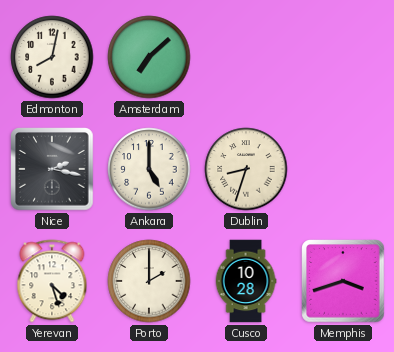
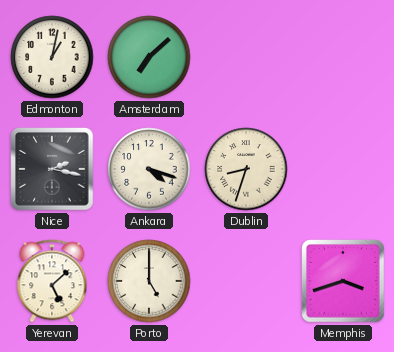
Edmonton: 8:02 -> 1:02 (52, 57)
Ankara: 5:00 -> 4:18 (149, 169)
Yerevan: 4:27 -> 5:08 (52, 281)
Porto: 2:00 -> 5:00 (149, 281)
Cusco: 10:28 -> none (246, 281)
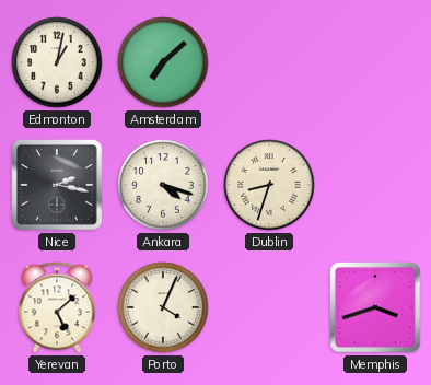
Porto: 5:00 -> 4:04 (163, 307)
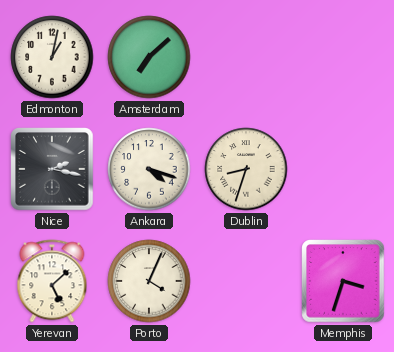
Memphis: 3:42 -> 3:33 (343, 281)
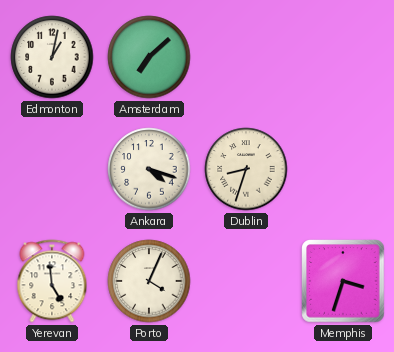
Nice: 2:17 -> none (52, 169)
Yerevan: 5:08 -> 4:59 (52, 281)
